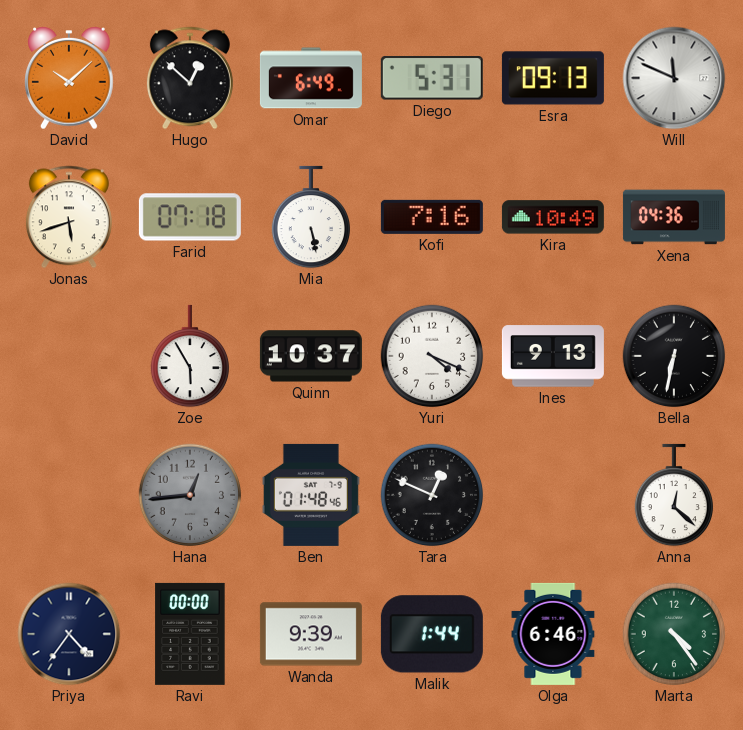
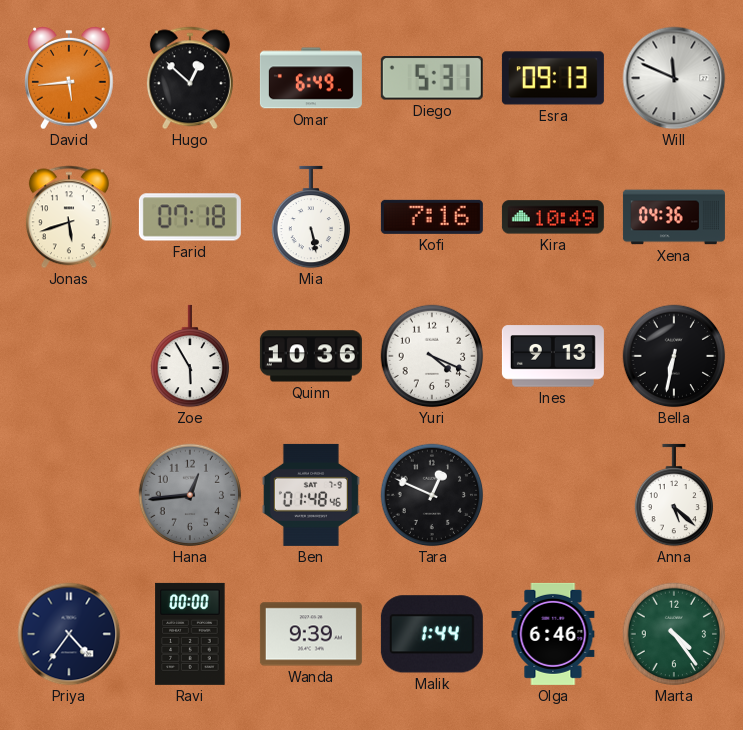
David: 10:08 -> 5:44 (69, 79)
Quinn: 10:37 -> 10:36 (311, 356)
Anna: 12:22 -> 5:22 (673, 495)
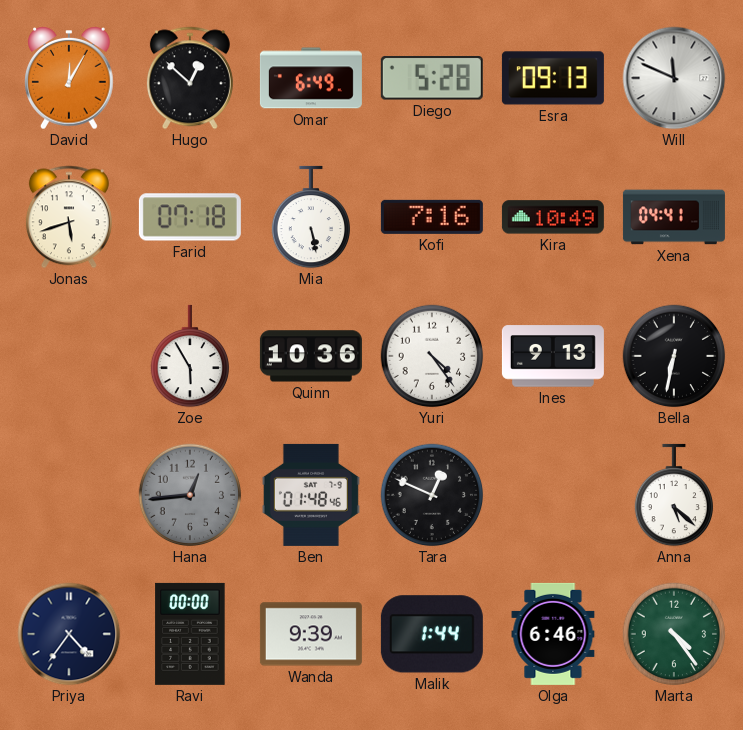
David: 5:44 -> 12:05 (69, 79)
Diego: 5:31 -> 5:28 (432, 79)
Xena: 04:36 -> 04:41 (674, 217)
Yuri: 4:19 -> 4:24 (432, 356)
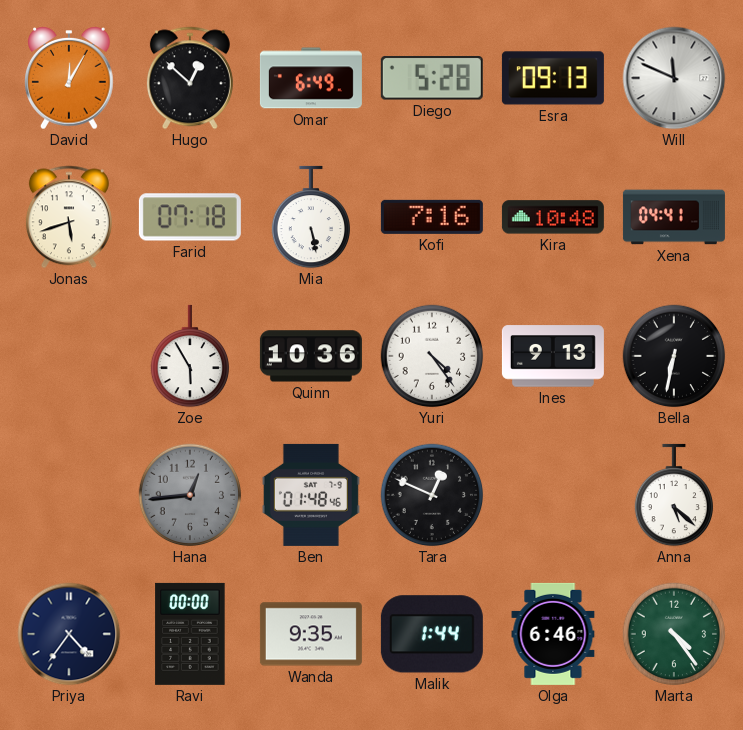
Kira: 10:49 -> 10:48 (553, 217)
Wanda: 9:39 -> 9:35 (311, 634)
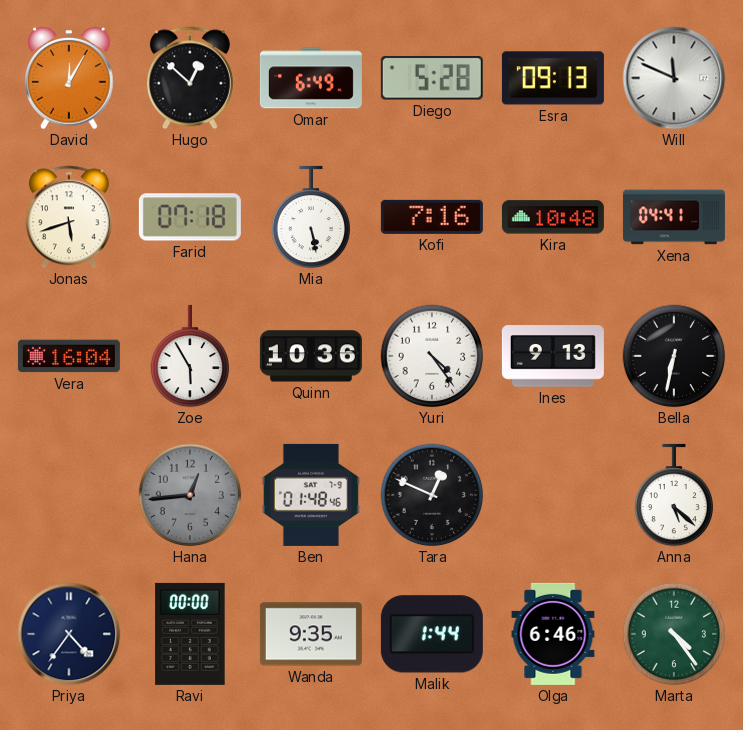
Vera: none -> 16:04 (69, 356)
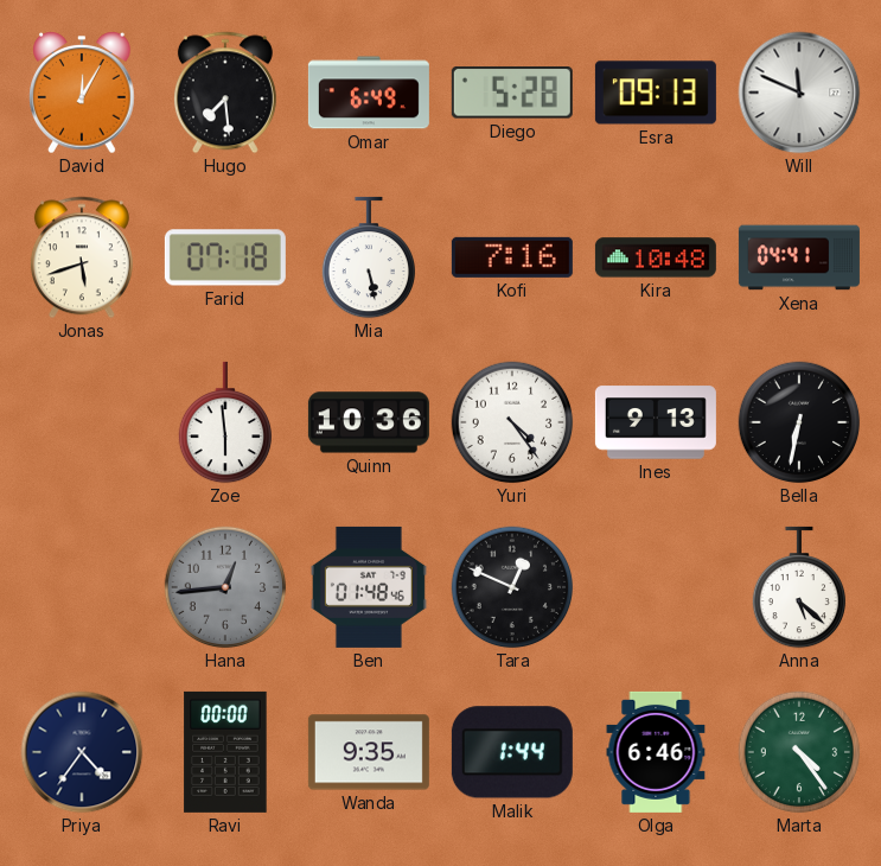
Hugo: 12:52 -> 7:29 (225, 93)
Vera: 16:04 -> none (69, 356)
Zoe: 5:55 -> 5:59 (224, 422)
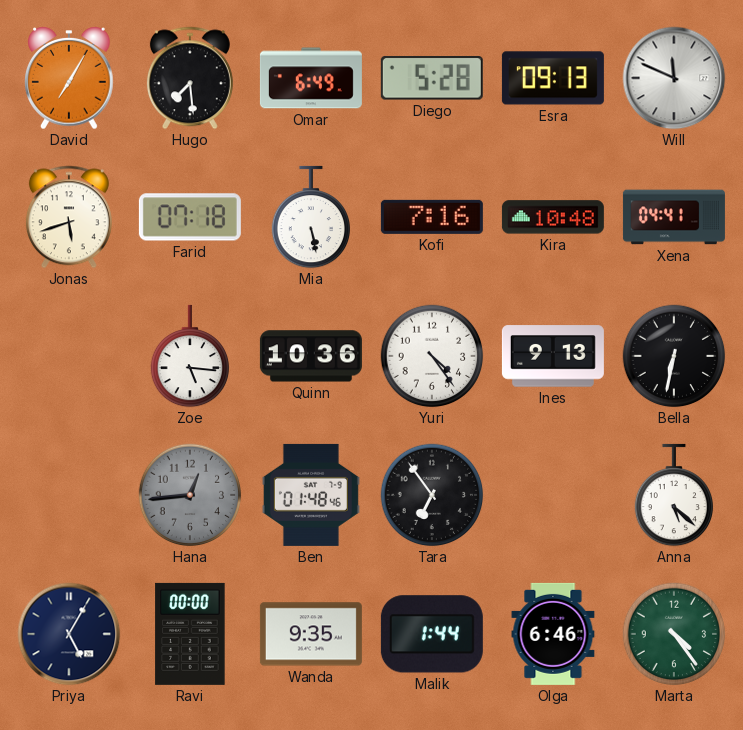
David: 12:05 -> 7:05 (69, 79)
Zoe: 5:59 -> 5:16 (189, 356)
Tara: 12:49 -> 6:54 (432, 495)
Priya: 4:36 -> 5:05 (69, 634)
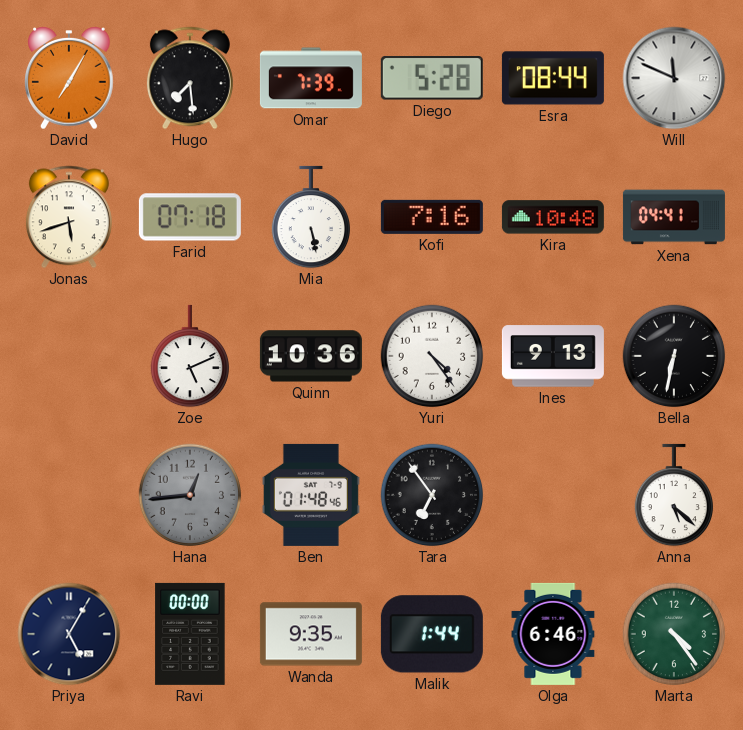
Omar: 6:49 -> 7:39 (311, 78)
Esra: 09:13 -> 08:44 (553, 78)
Zoe: 5:16 -> 5:11 (189, 356)
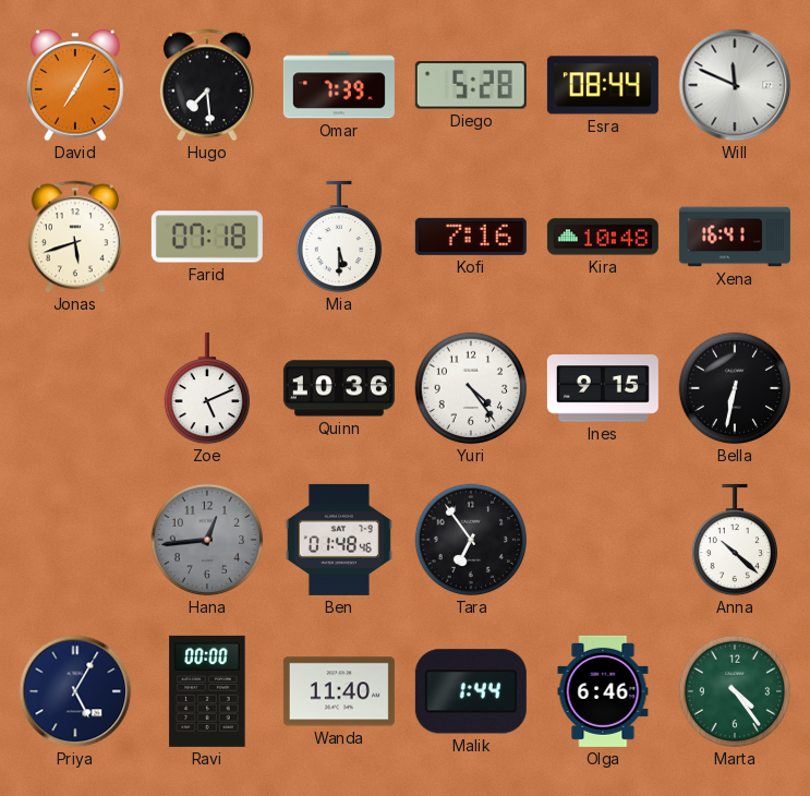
Mia: 5:28 -> 5:30 (338, 237)
Xena: 04:41 -> 16:41 (735, 237)
Ines: 9:13 -> 9:15 (603, 388)
Anna: 5:22 -> 10:22 (734, 540)
Wanda: 9:35 -> 11:40 (339, 691)
